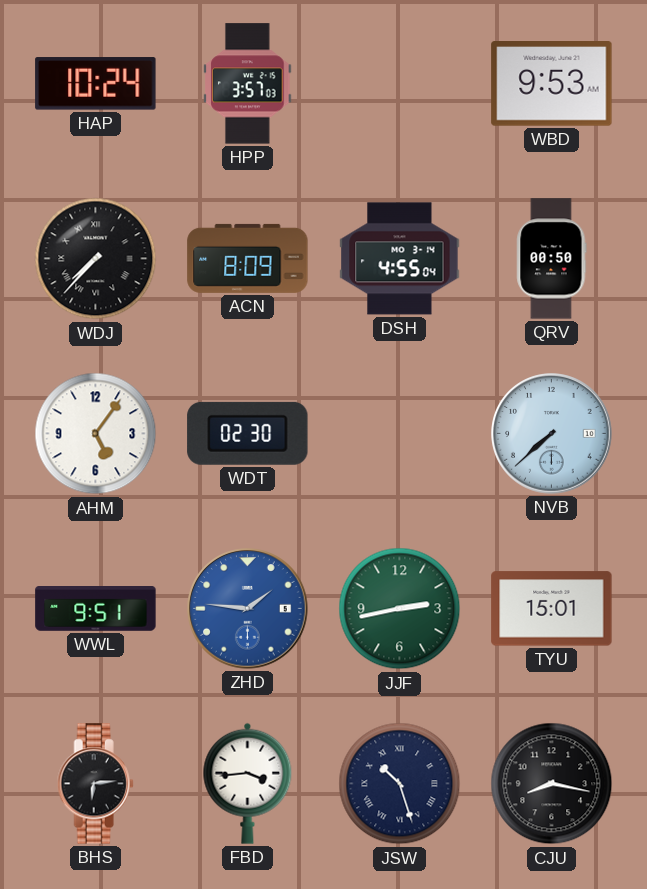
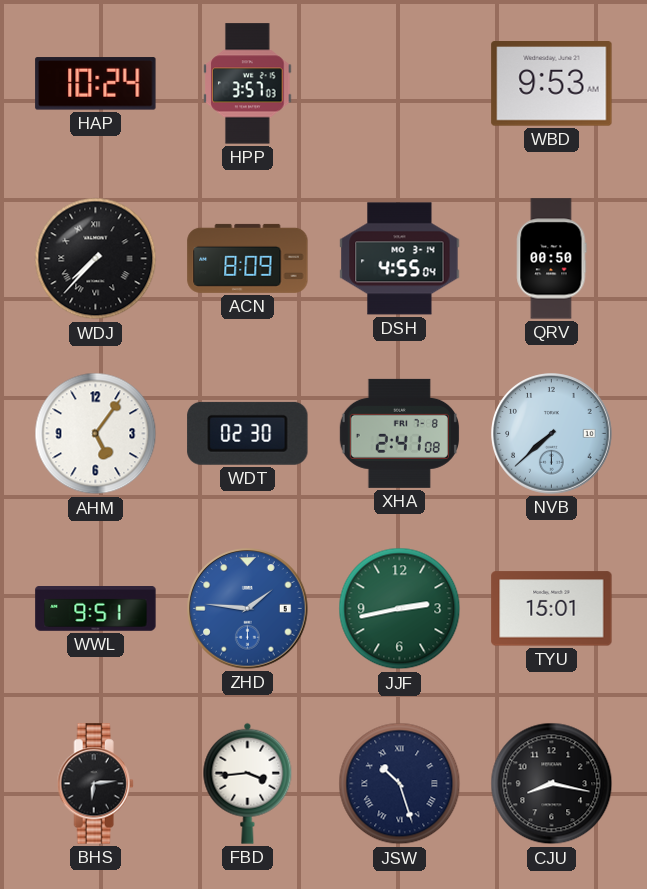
XHA: none -> 2:41 (399, 433)
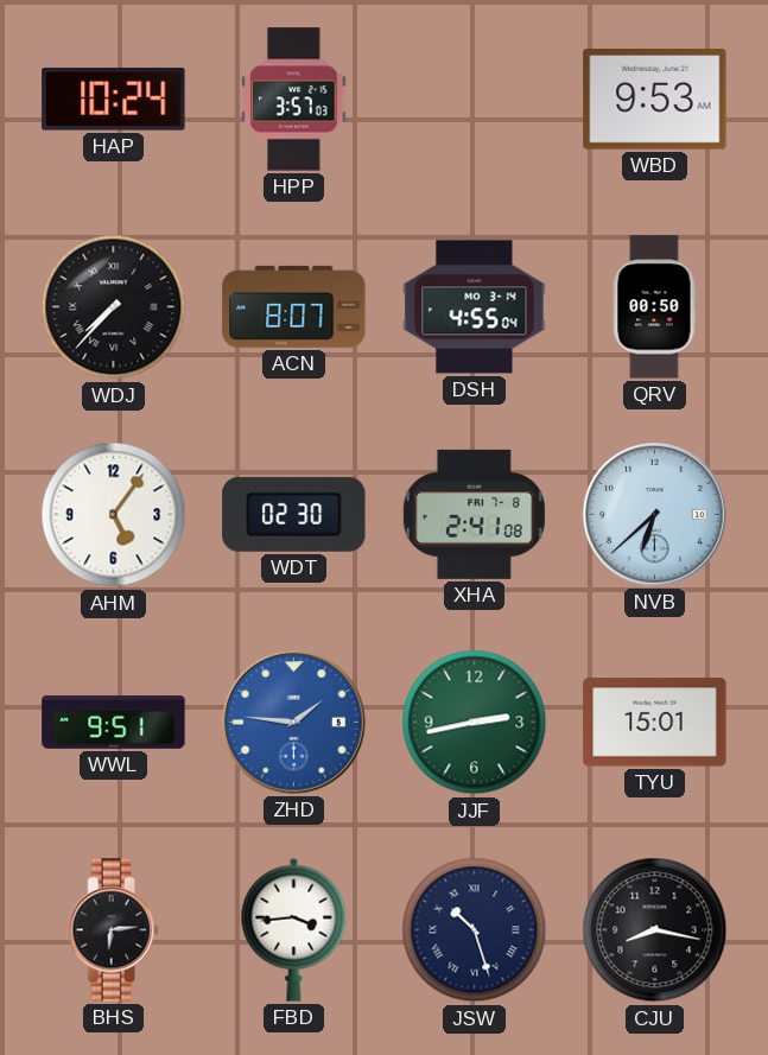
ACN: 8:09 -> 8:07 (294, 306)
NVB: 7:38 -> 6:38 (655, 515)
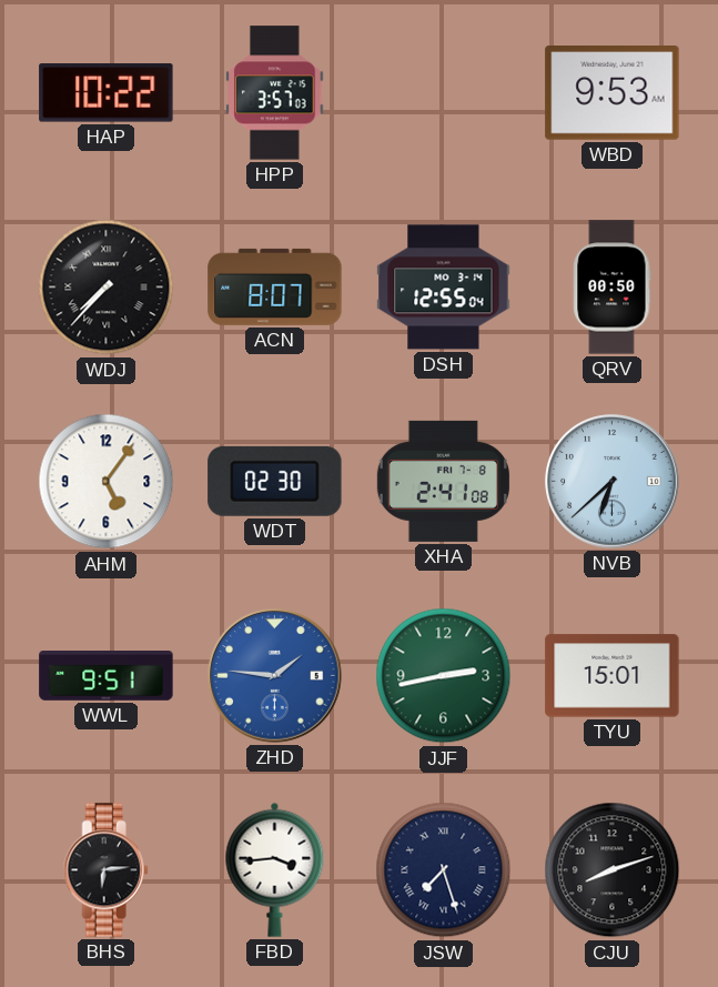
HAP: 10:24 -> 10:22 (107, 93)
DSH: 4:55 -> 12:55 (444, 288)
JSW: 10:27 -> 7:27 (444, 870)
CJU: 8:17 -> 8:12 (613, 870)
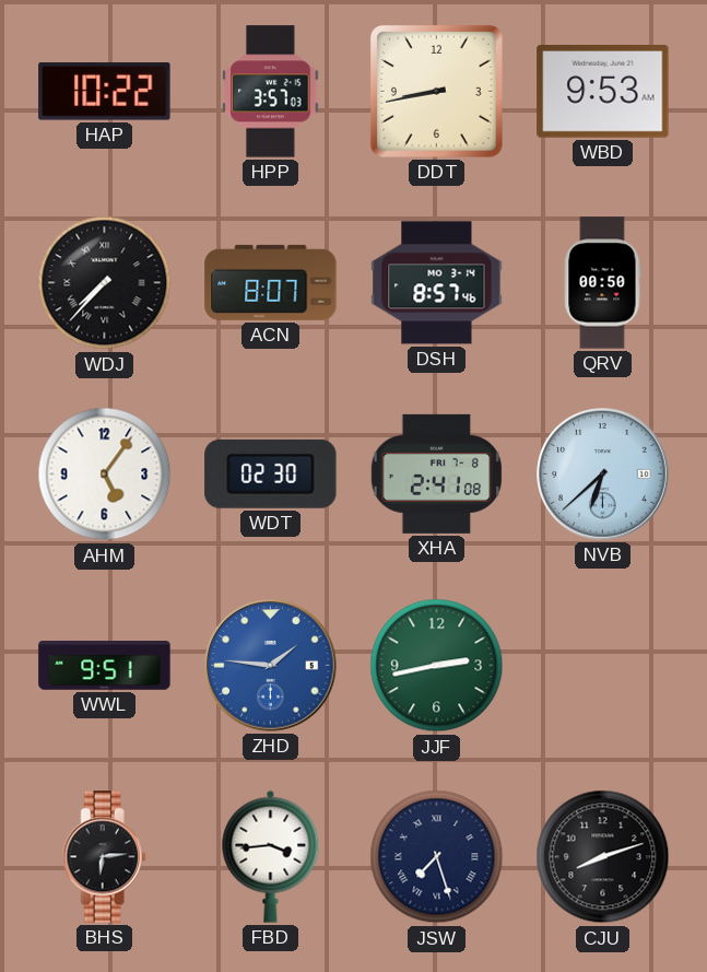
DDT: none -> 8:43 (437, 92)
DSH: 12:55 -> 8:57 (437, 283)
TYU: 15:01 -> none (613, 676)
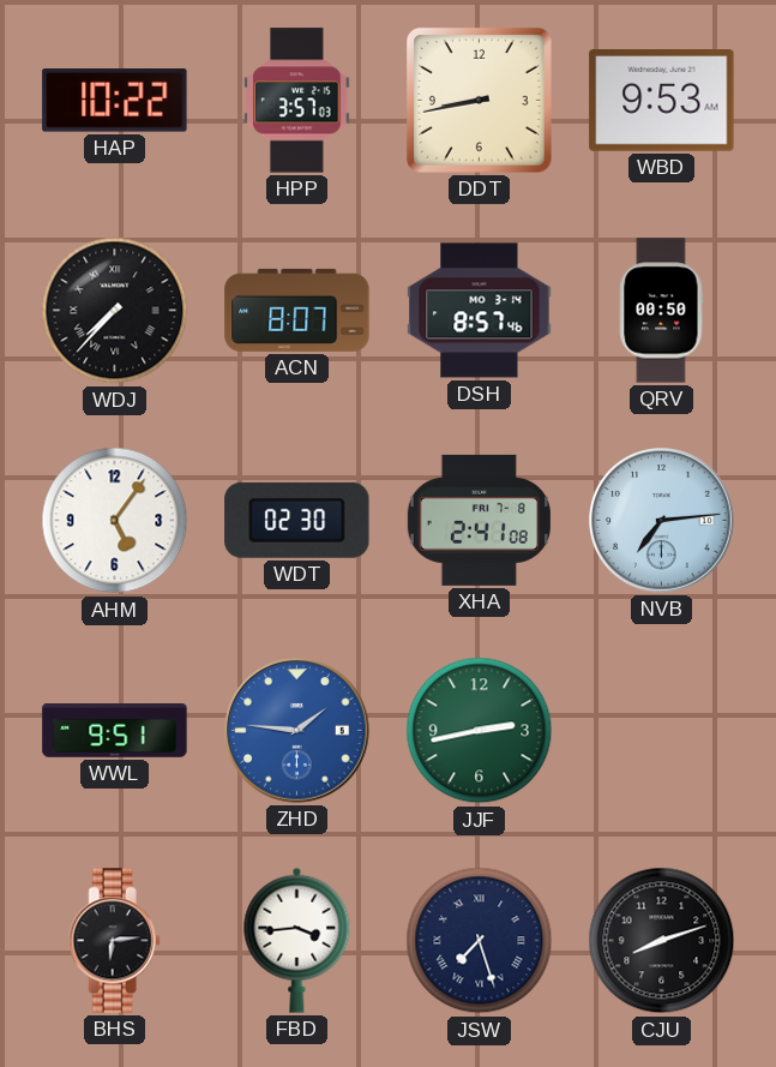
NVB: 6:38 -> 7:14 (662, 521)
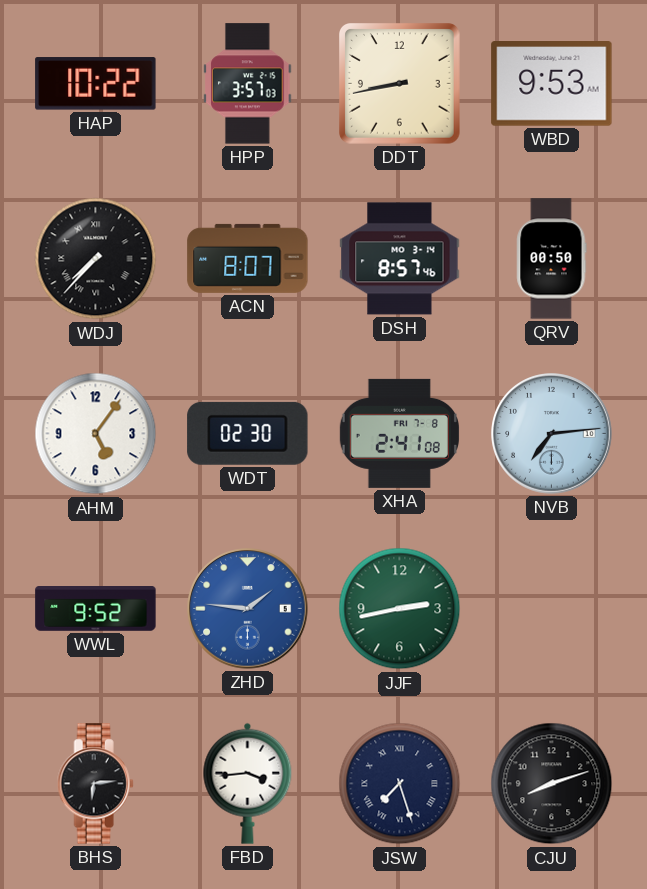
WWL: 9:51 -> 9:52 (96, 609)
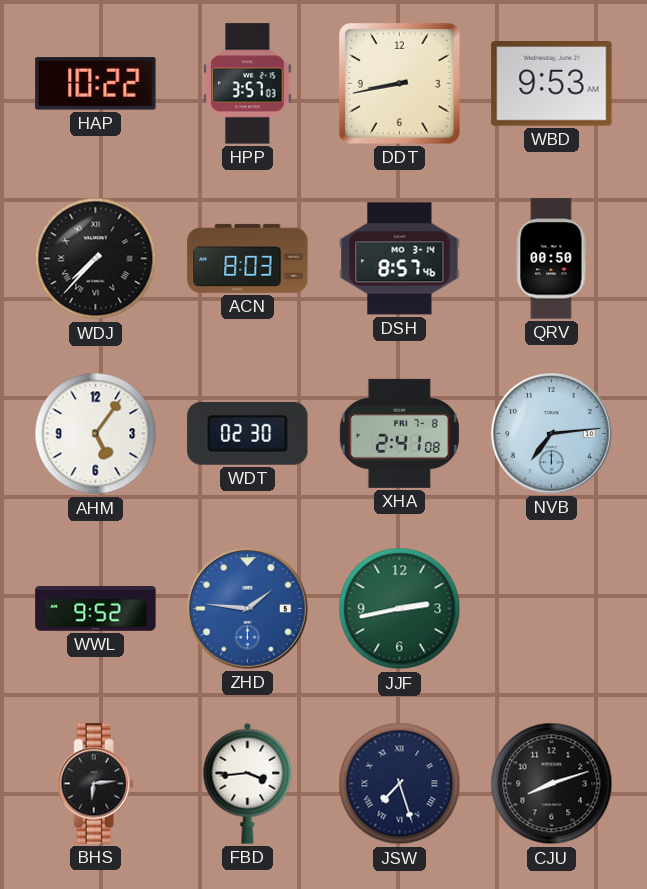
ACN: 8:07 -> 8:03 (248, 258)
